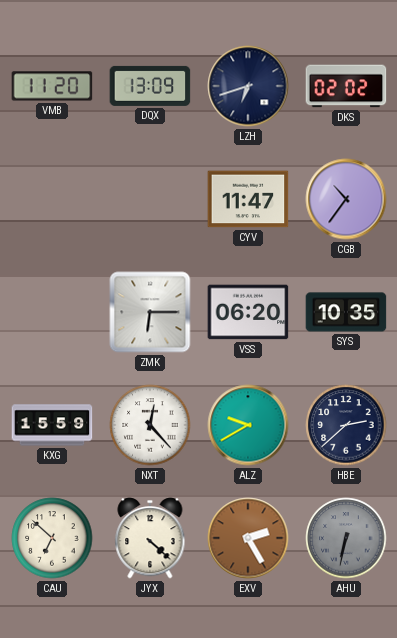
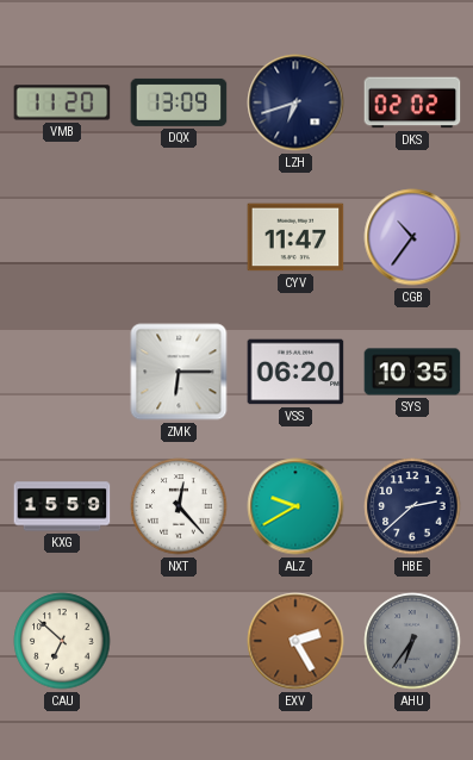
JYX: 4:22 -> none (150, 538)
AHU: 6:32 -> 6:36 (412, 641)
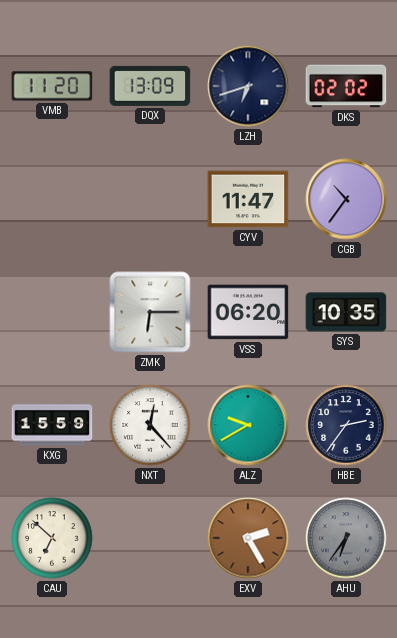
HBE: 2:38 -> 2:36 (346, 425)
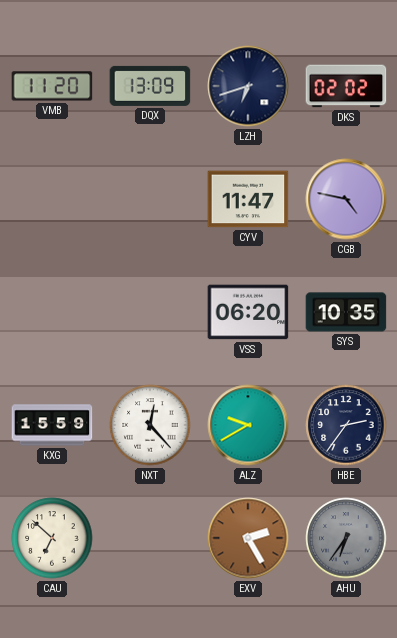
CGB: 10:36 -> 4:47 (346, 199)
ZMK: 6:15 -> none (150, 312)
